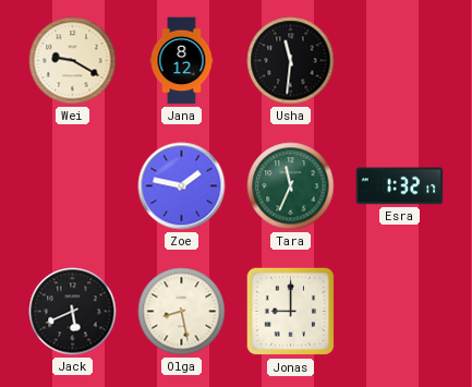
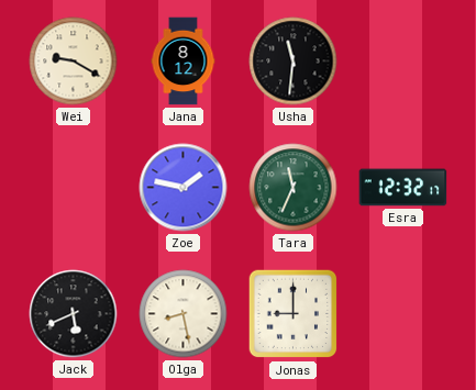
Esra: 1:32 -> 12:32 (403, 188)
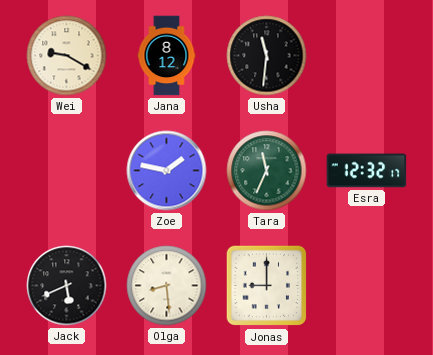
Olga: 8:28 -> 8:29 (167, 286)
